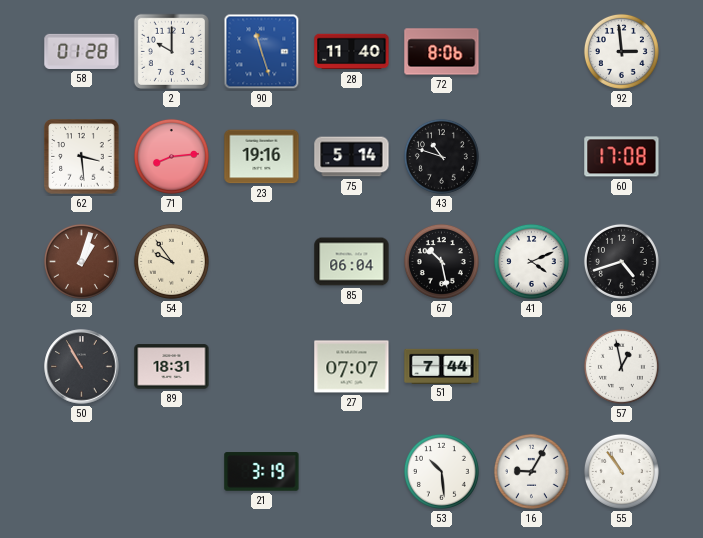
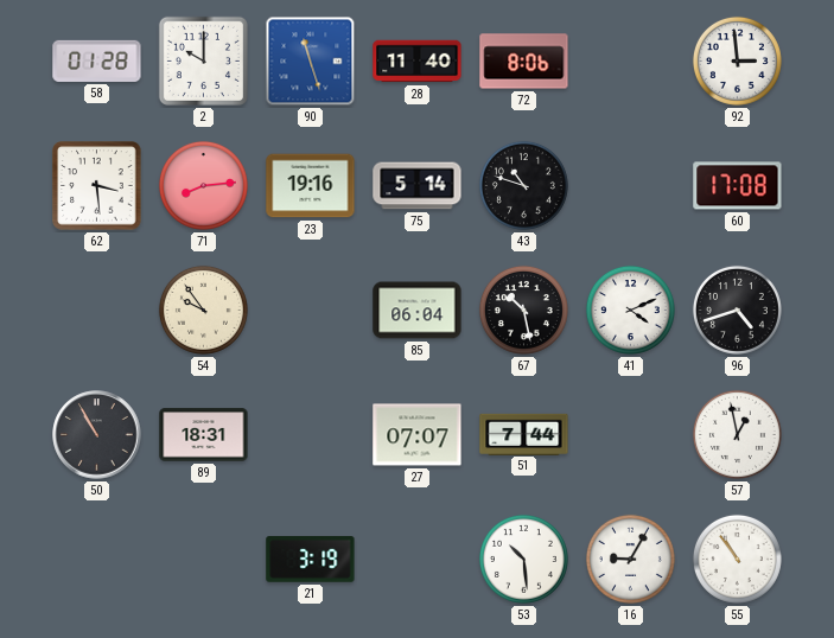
52: 1:03 -> none (81, 261)
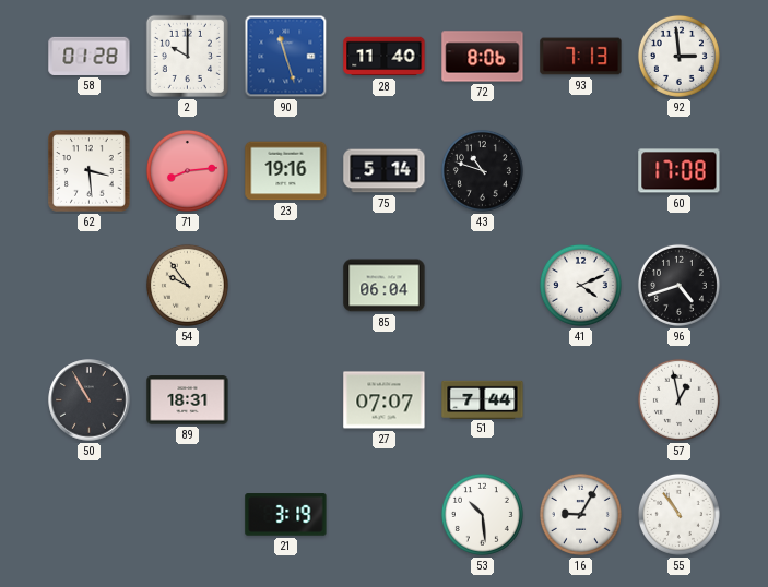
93: none -> 7:13 (581, 57)
67: 10:28 -> none (523, 310)
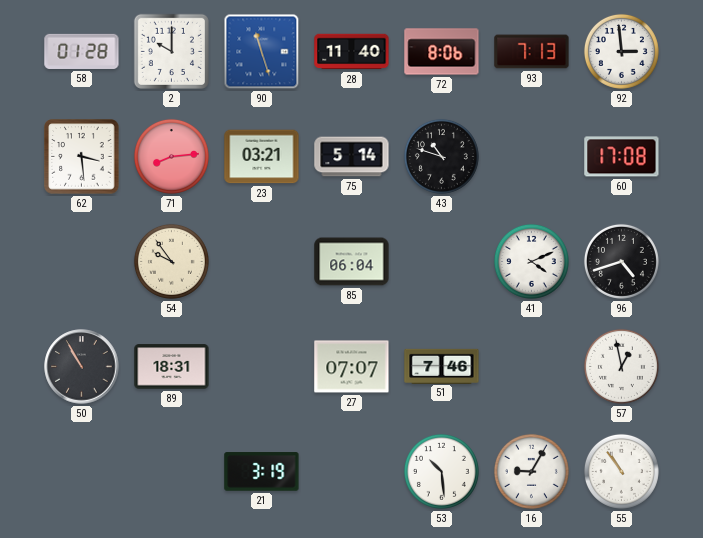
23: 19:16 -> 03:21 (262, 157)
51: 7:44 -> 7:46 (442, 366)
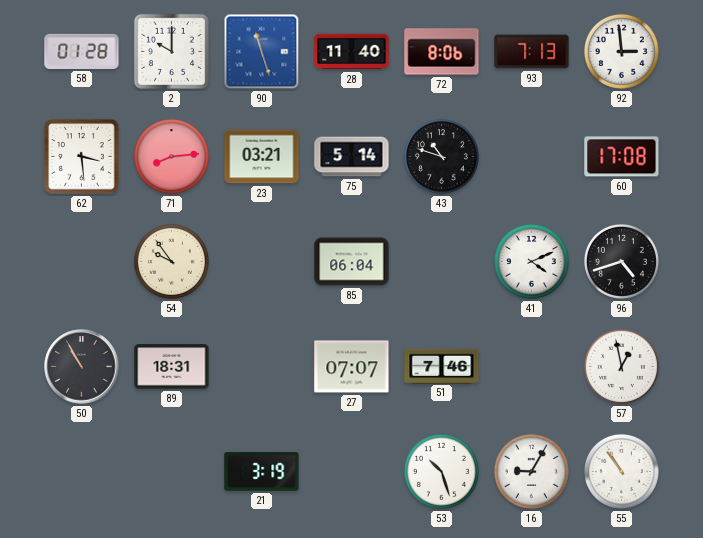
53: 10:29 -> 10:27 (441, 471)
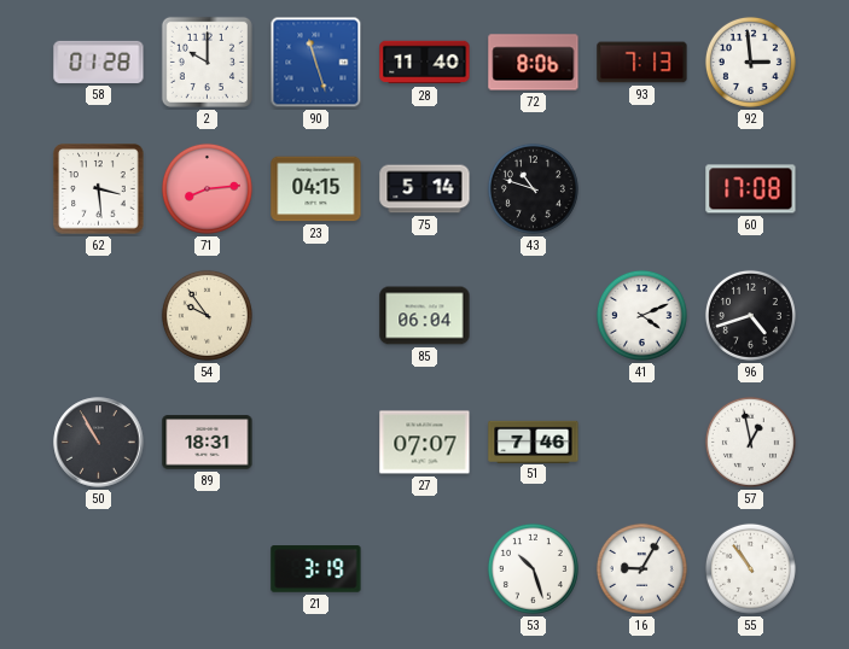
23: 03:21 -> 04:15 (316, 189)
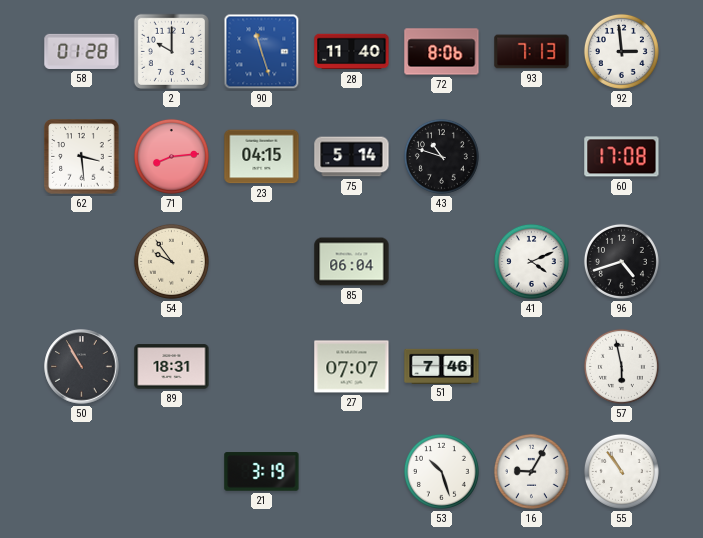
57: 12:58 -> 5:58 (621, 366)
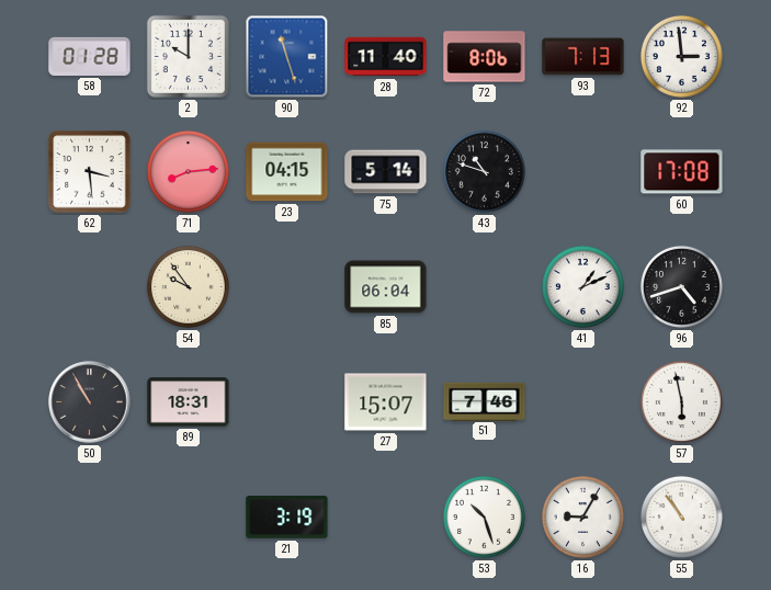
41: 4:11 -> 1:11 (582, 286)
27: 07:07 -> 15:07 (386, 402)
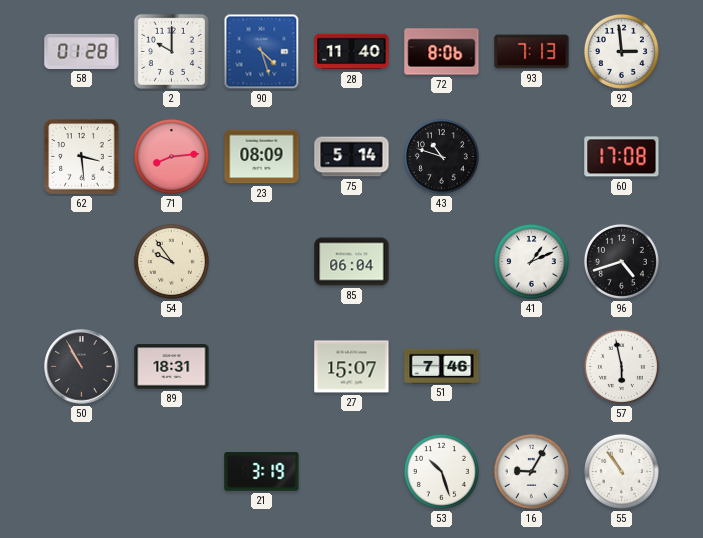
90: 11:27 -> 4:27 (262, 52)
23: 04:15 -> 08:09 (262, 157)
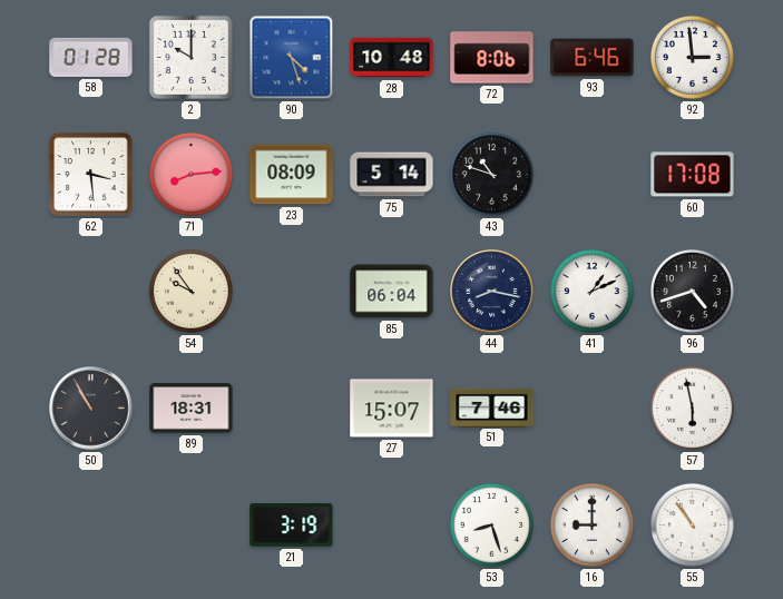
28: 11:40 -> 10:48 (392, 58)
93: 7:13 -> 6:46 (593, 58)
44: none -> 8:17 (492, 292)
53: 10:27 -> 8:27 (491, 524)
16: 9:05 -> 9:00 (591, 524)
